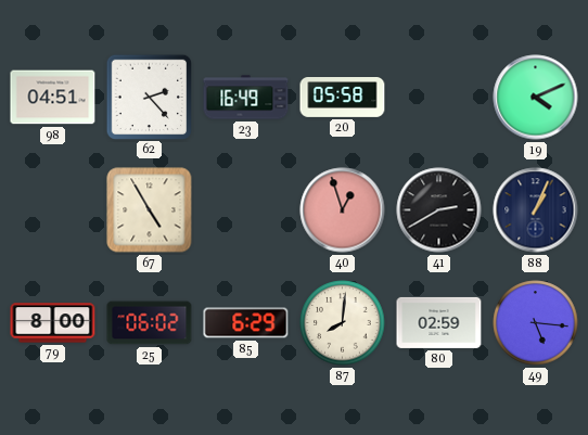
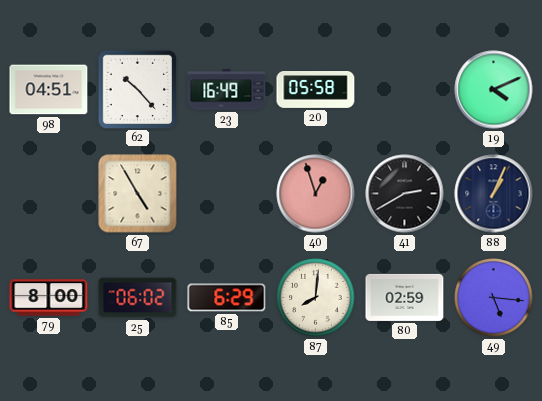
62: 2:23 -> 10:23 (137, 89)
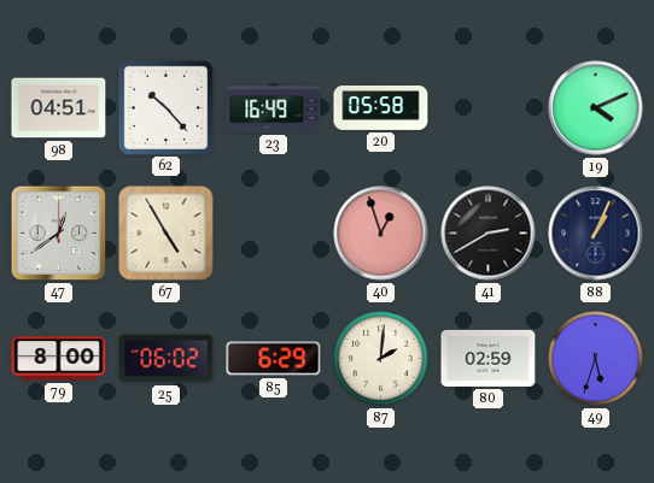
47: none -> 12:39 (59, 234)
87: 8:01 -> 2:01 (381, 359)
49: 5:16 -> 5:33 (596, 359)
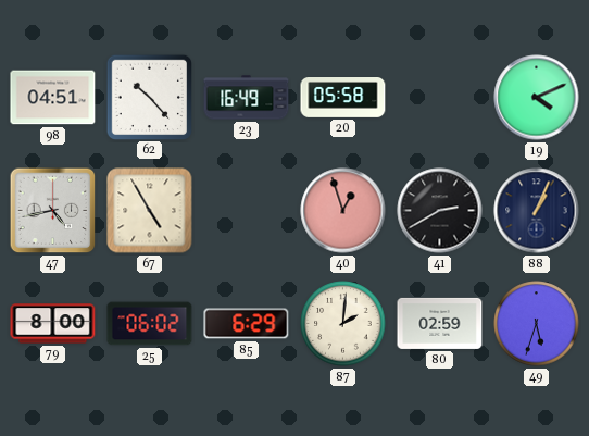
47: 12:39 -> 4:43 (53, 211)
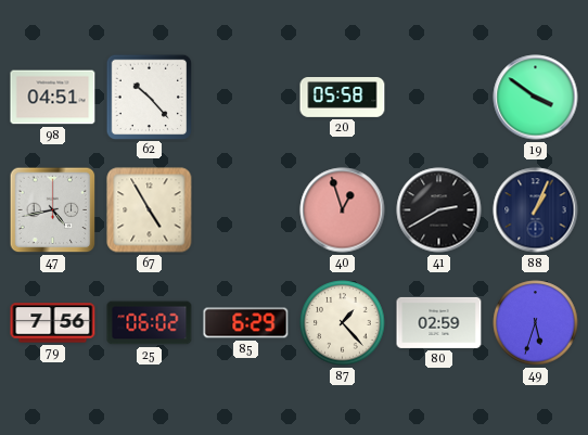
23: 16:49 -> none (247, 98)
19: 4:11 -> 3:51 (536, 98)
79: 8:00 -> 7:56 (53, 323)
87: 2:01 -> 1:23 (343, 323)
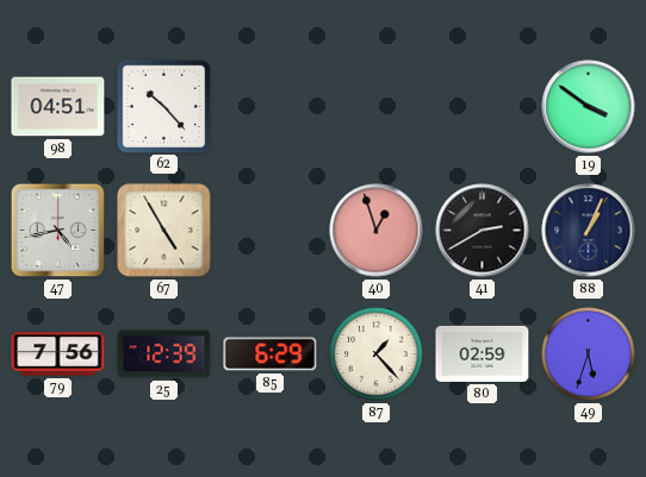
20: 05:58 -> none (343, 98)
25: 06:02 -> 12:39 (164, 354)
